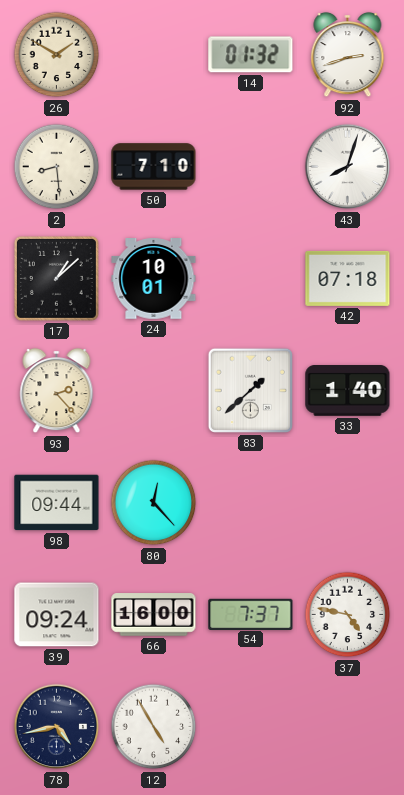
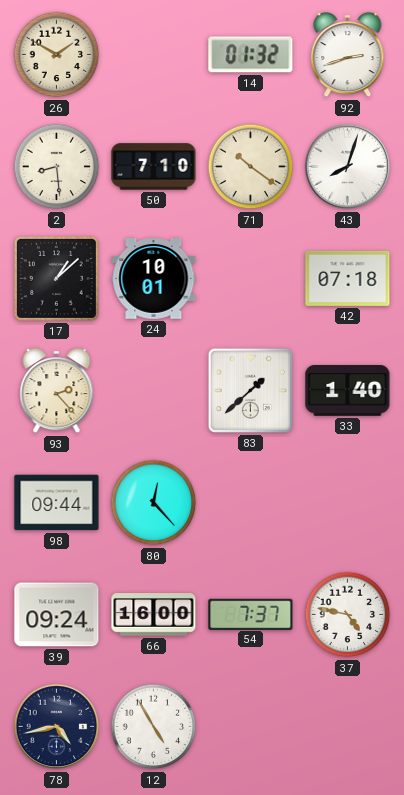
71: none -> 10:21 (251, 167)
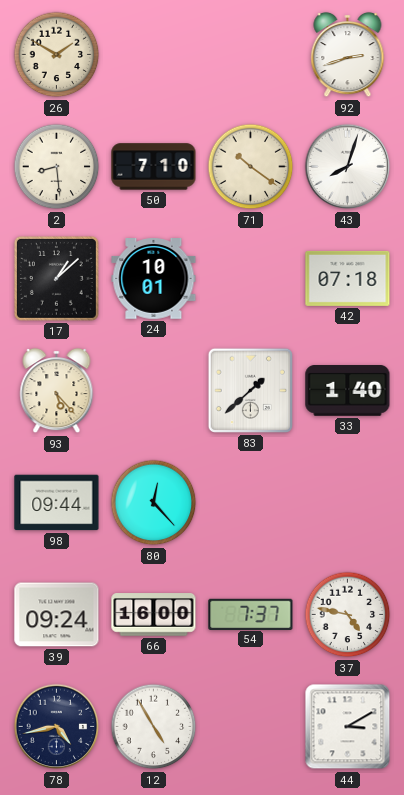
14: 01:32 -> none (251, 55)
93: 2:23 -> 5:23 (57, 391)
44: none -> 3:10 (348, 727)
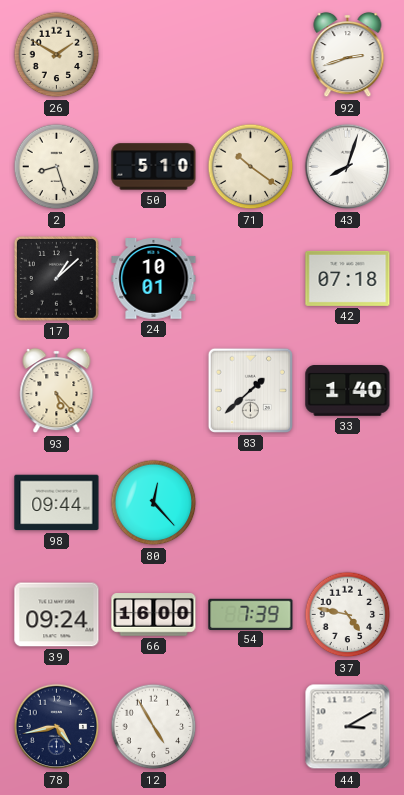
2: 8:29 -> 8:27 (57, 167)
50: 7:10 -> 5:10 (154, 167)
54: 7:37 -> 7:39 (251, 614)
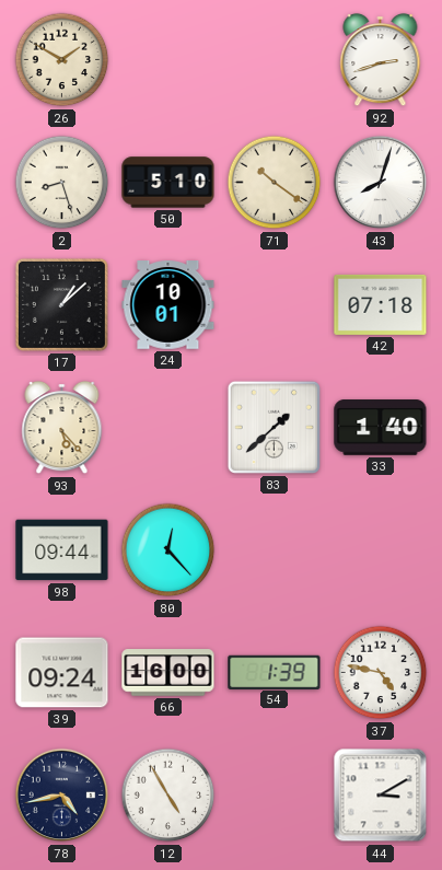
54: 7:39 -> 1:39 (275, 672)
